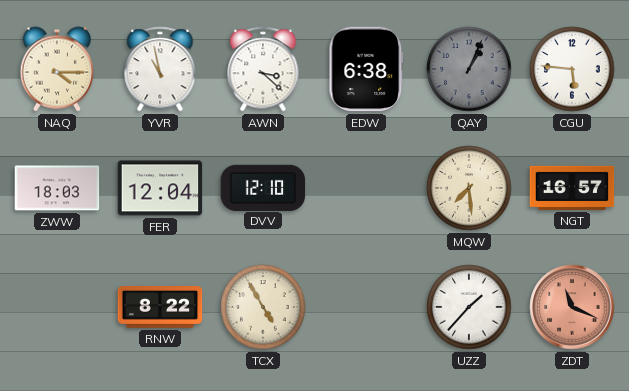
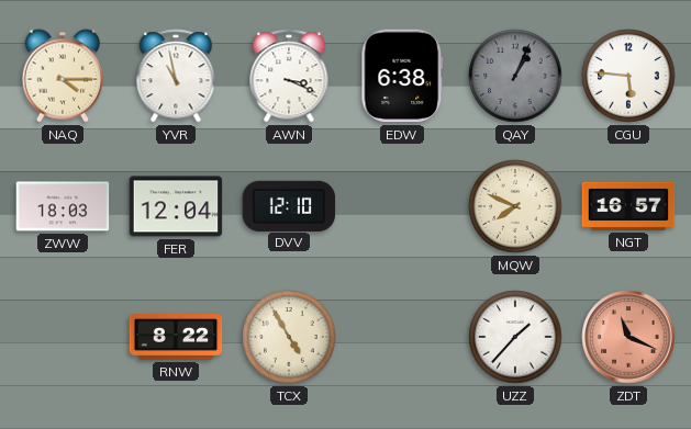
AWN: 3:22 -> 3:19 (289, 76)
MQW: 7:29 -> 7:49 (515, 206)
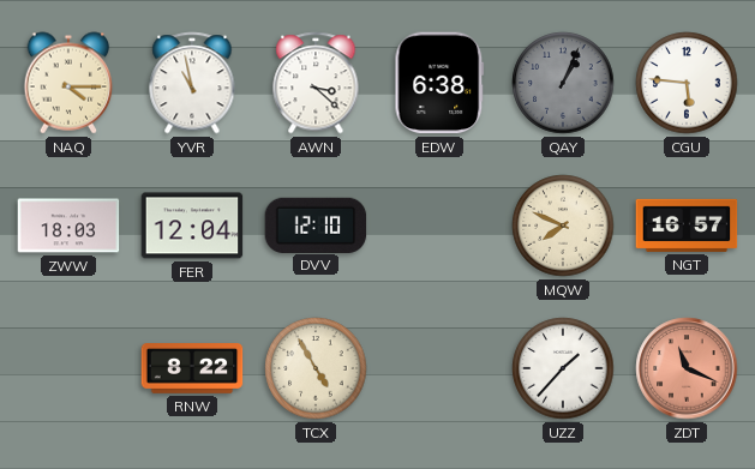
AWN: 3:19 -> 3:22 (316, 83)
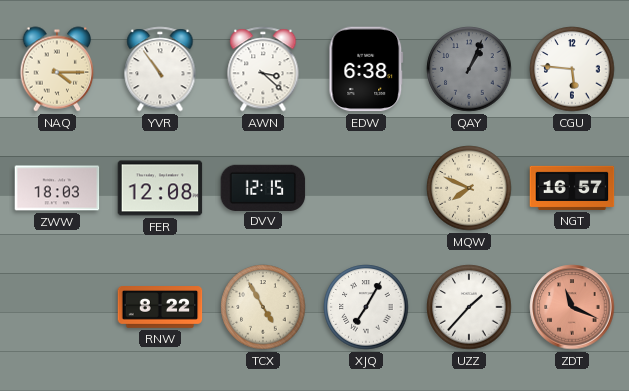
YVR: 10:58 -> 10:54 (160, 69)
FER: 12:04 -> 12:08 (160, 188)
DVV: 12:10 -> 12:15 (263, 187)
XJQ: none -> 7:05 (366, 307)
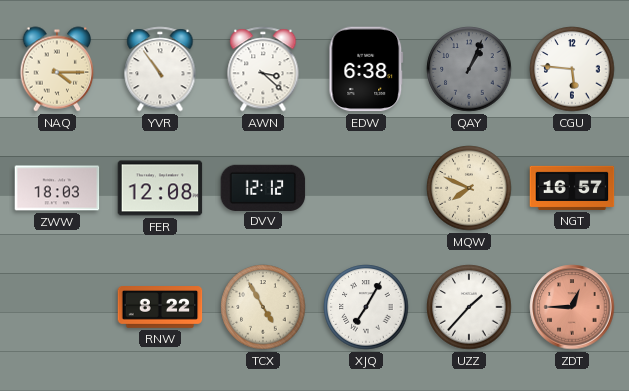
DVV: 12:15 -> 12:12 (263, 187)
ZDT: 11:19 -> 12:45 (572, 307)
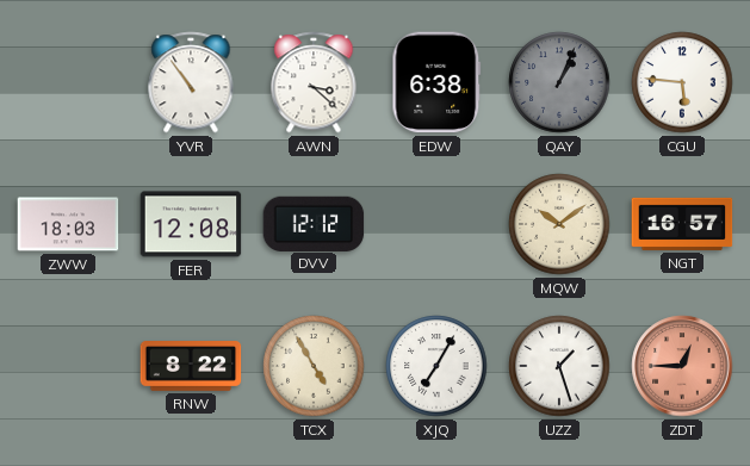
NAQ: 4:15 -> none (57, 69)
MQW: 7:49 -> 10:09 (559, 224)
UZZ: 1:37 -> 1:27 (559, 366)
